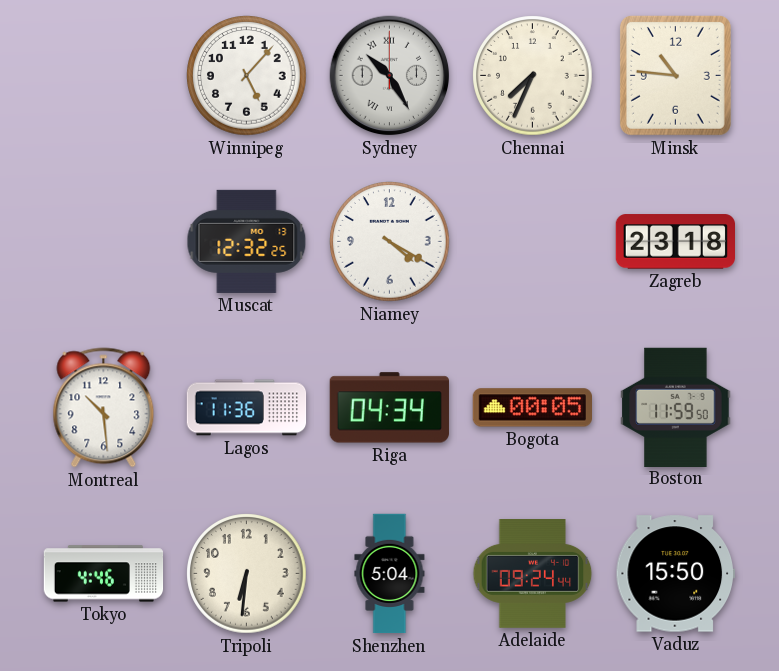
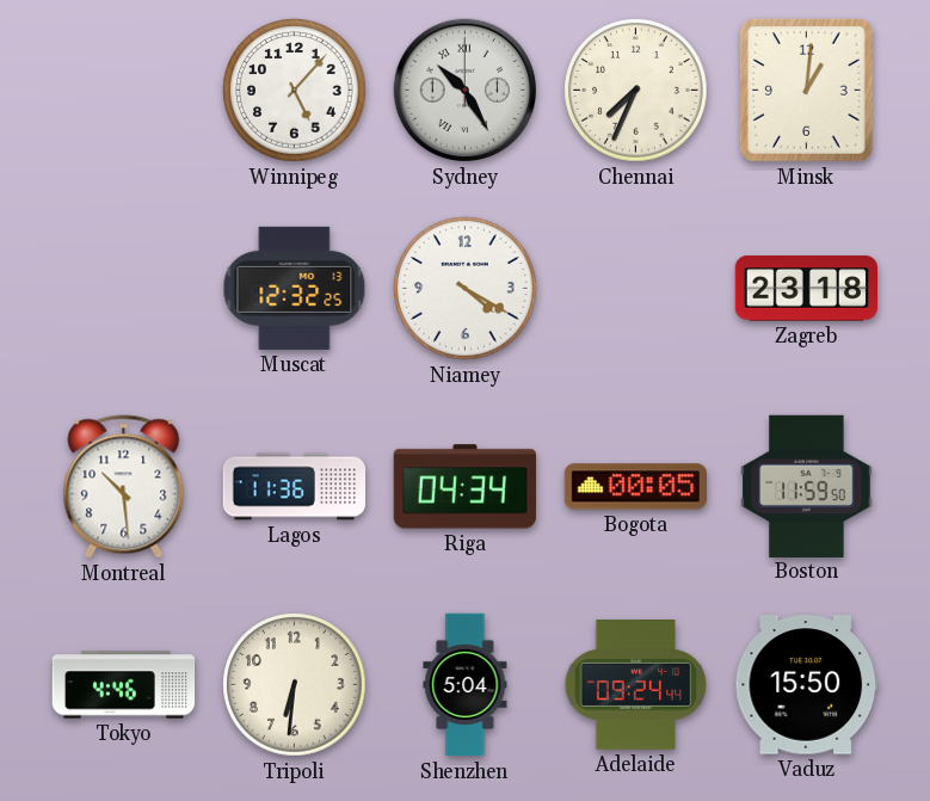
Minsk: 10:46 -> 1:01 (806, 90)
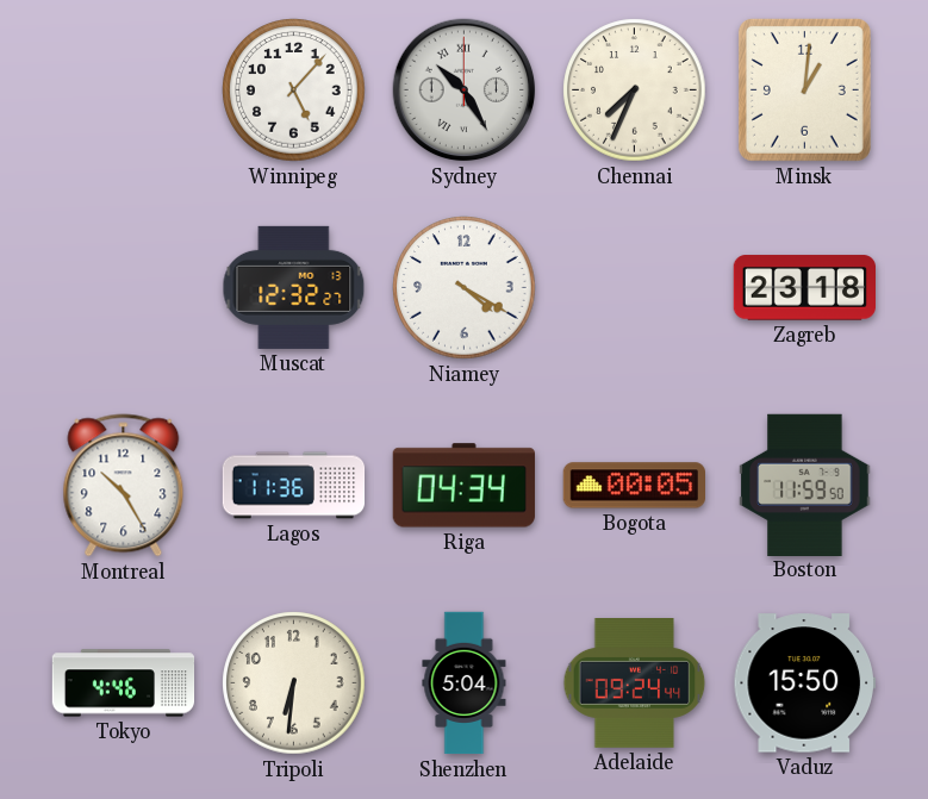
Muscat: 12:32:25 -> 12:32:27 (294, 287)
Montreal: 10:29 -> 10:25 (124, 486)
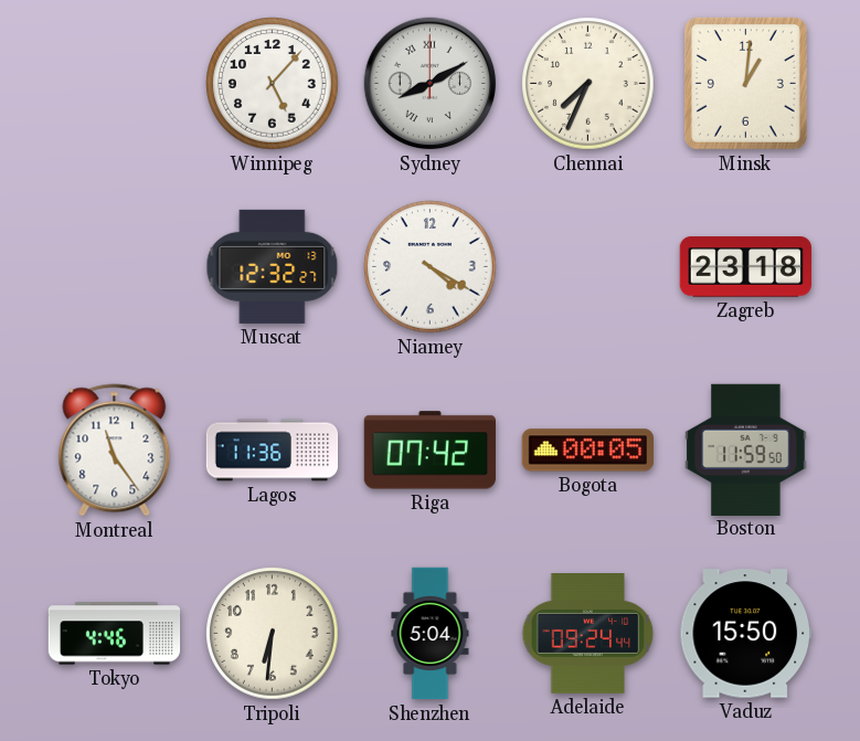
Sydney: 10:25 -> 8:10 (431, 84)
Montreal: 10:25 -> 11:24 (115, 451)
Riga: 04:34 -> 07:42 (429, 451)
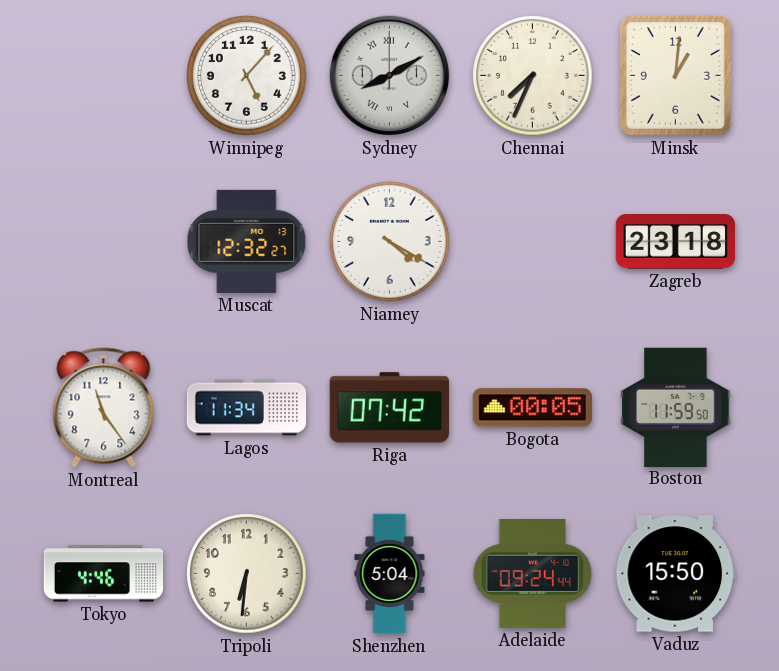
Lagos: 11:36 -> 11:34 (247, 408)
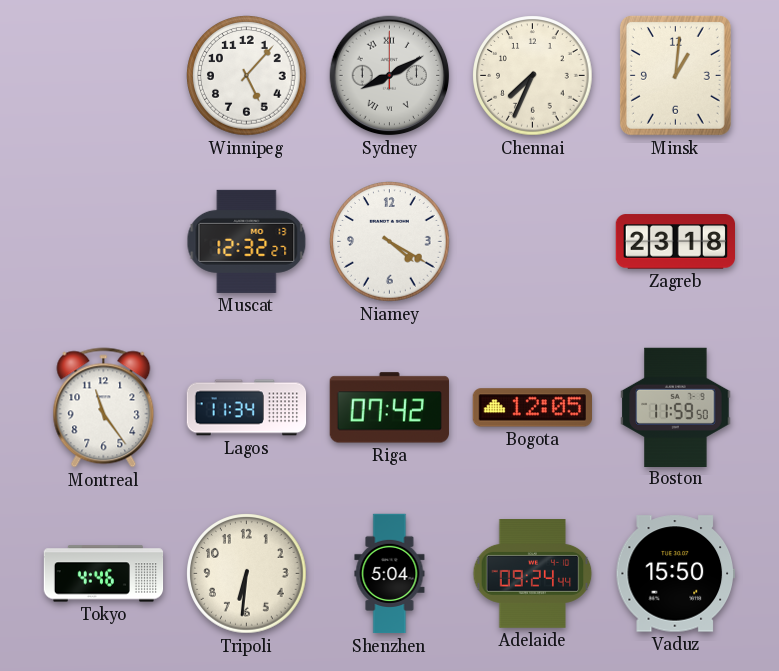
Bogota: 00:05 -> 12:05 (532, 408)
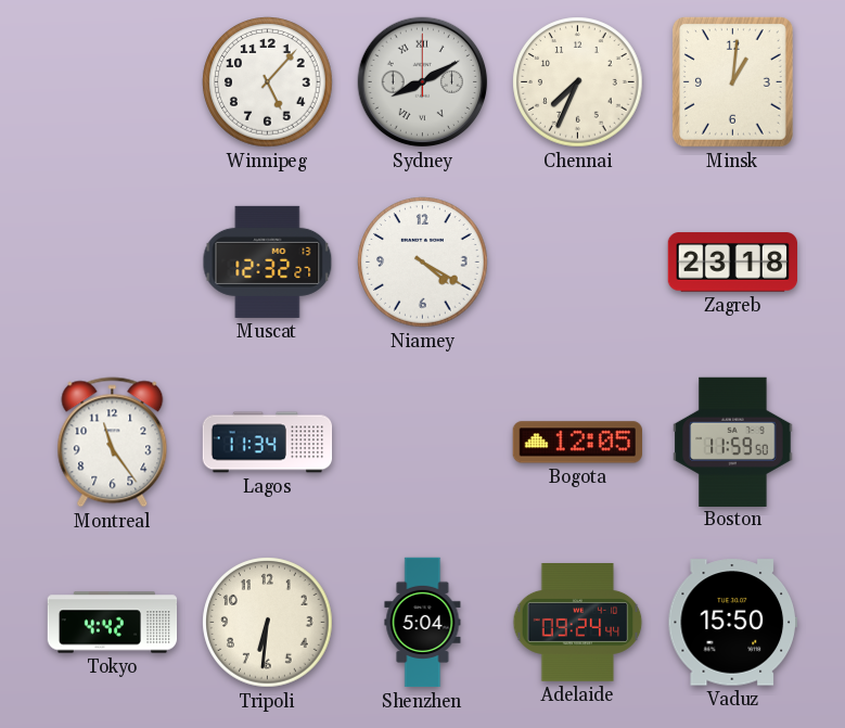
Riga: 07:42 -> none (389, 408)
Tokyo: 4:46 -> 4:42 (113, 623)
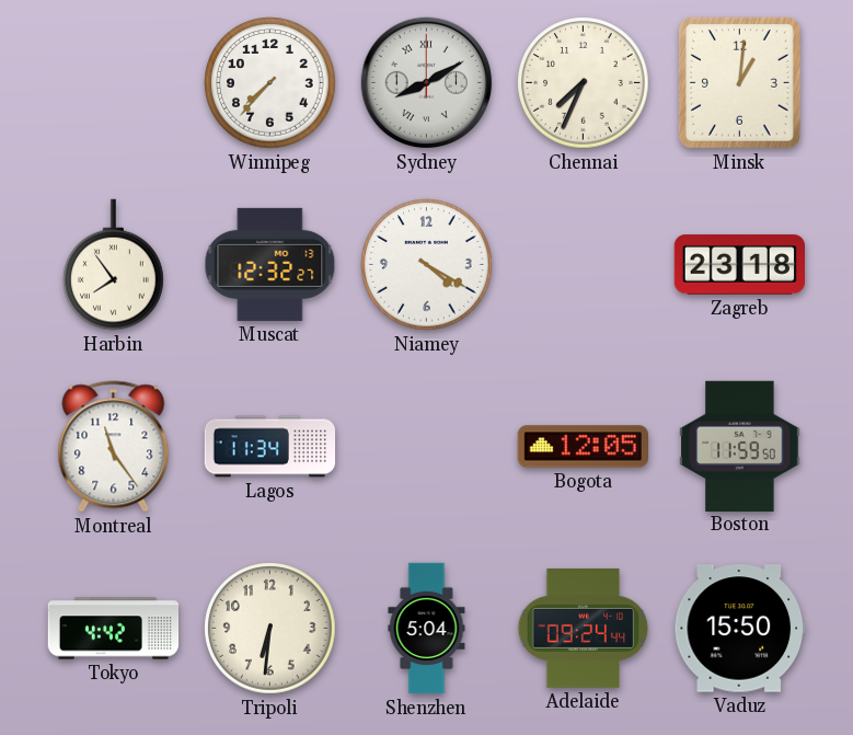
Winnipeg: 5:07 -> 7:37 (270, 83)
Harbin: none -> 7:54 (114, 265)
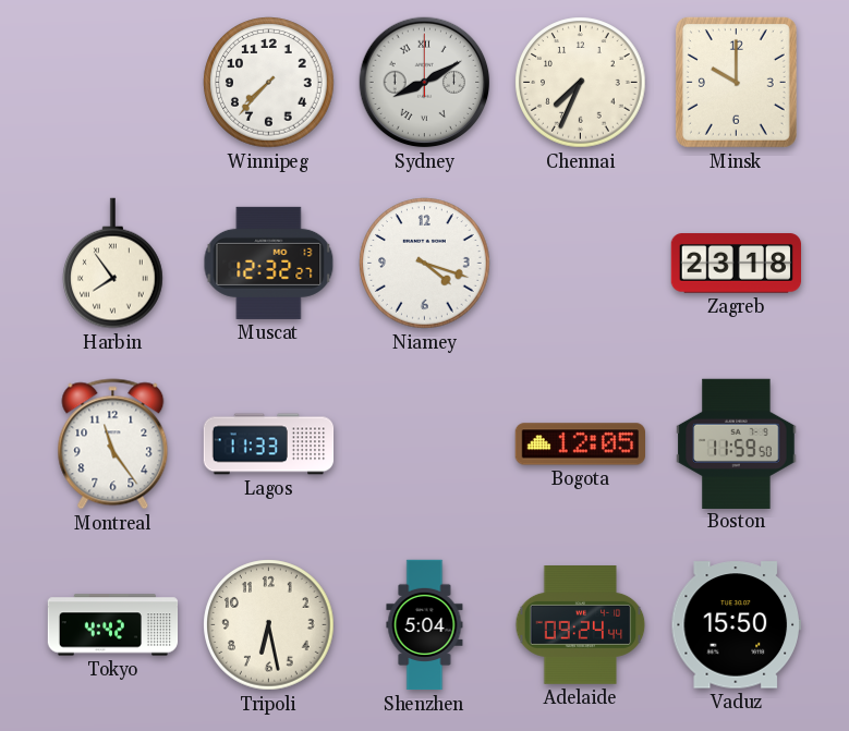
Minsk: 1:01 -> 10:00 (736, 82)
Niamey: 4:20 -> 4:18 (425, 264)
Lagos: 11:34 -> 11:33 (269, 444)
Tripoli: 6:31 -> 6:28 (269, 625)
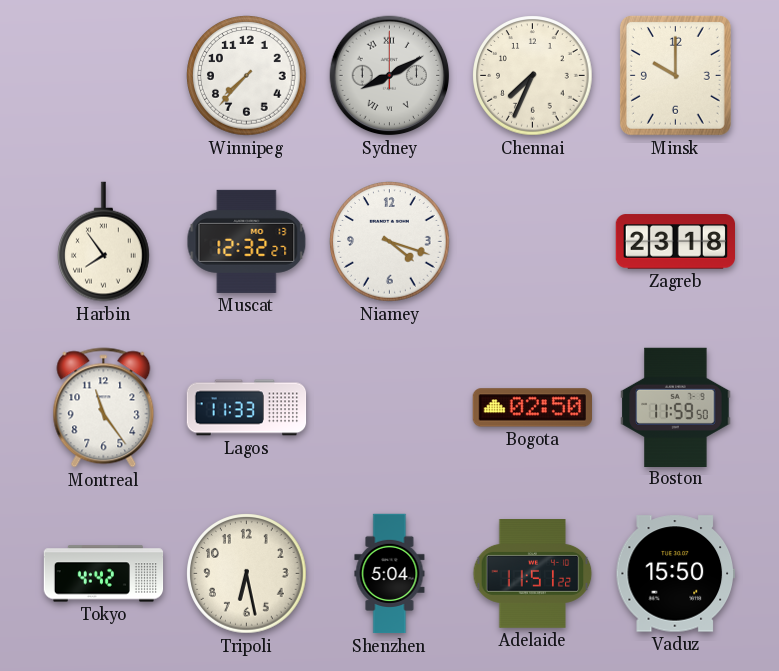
Bogota: 12:05 -> 02:50 (532, 408)
Adelaide: 09:24 -> 11:51 (533, 574)
